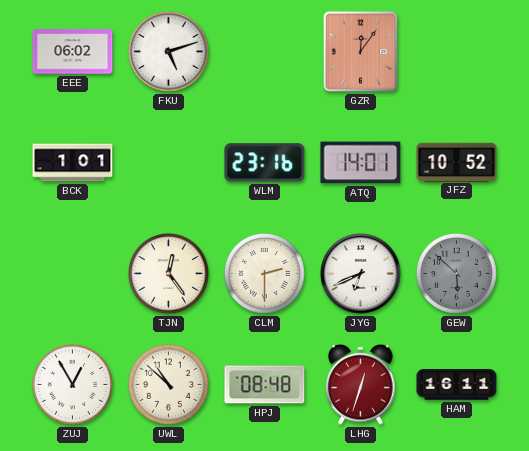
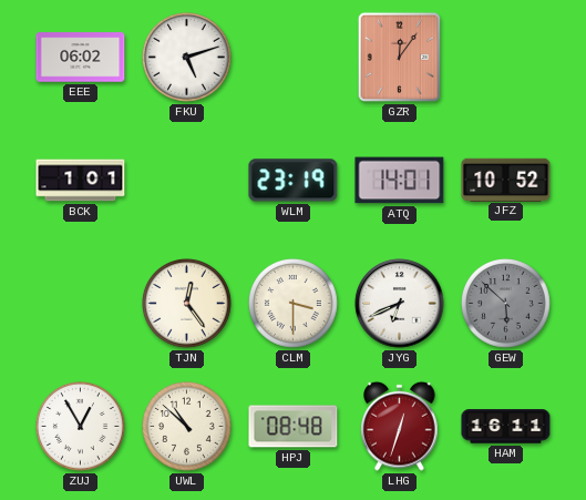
WLM: 23:16 -> 23:19 (294, 181)
CLM: 2:30 -> 3:30 (294, 304)
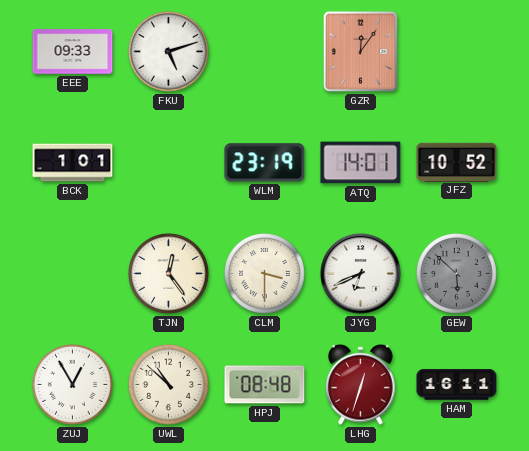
EEE: 06:02 -> 09:33 (73, 52)
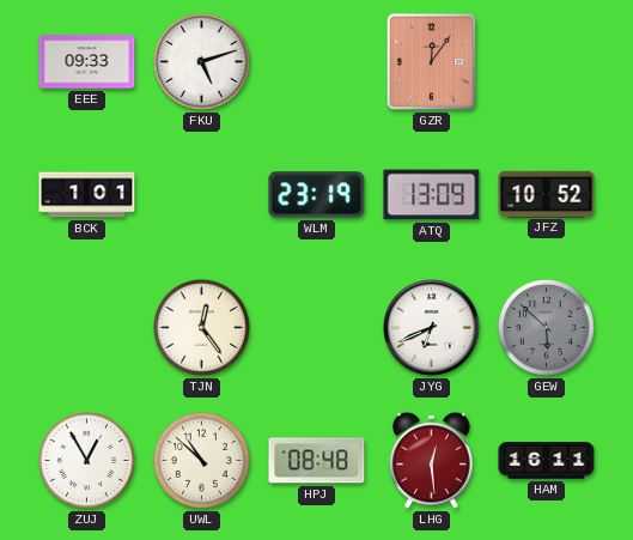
ATQ: 14:01 -> 13:09 (432, 195)
CLM: 3:30 -> none (265, 274)
LHG: 12:33 -> 12:29 (432, 460)
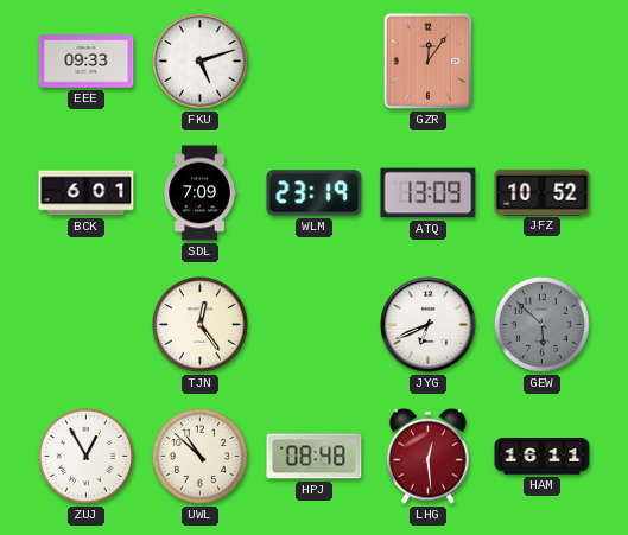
BCK: 1:01 -> 6:01 (87, 193)
SDL: none -> 7:09 (199, 193)
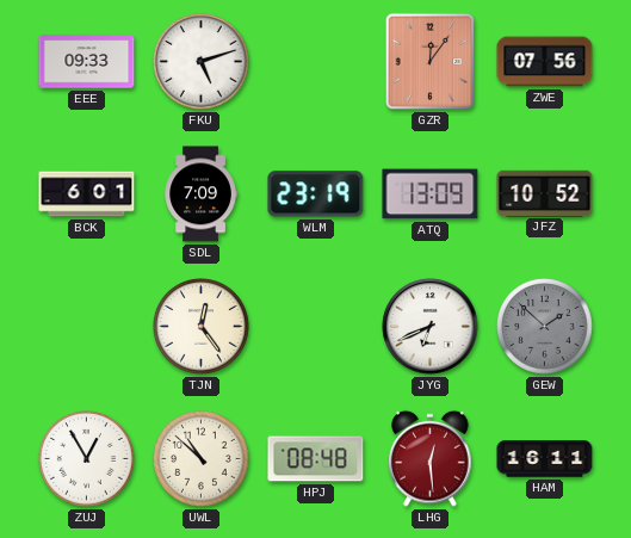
ZWE: none -> 07:56 (545, 62)
GEW: 5:52 -> 1:52 (545, 327)
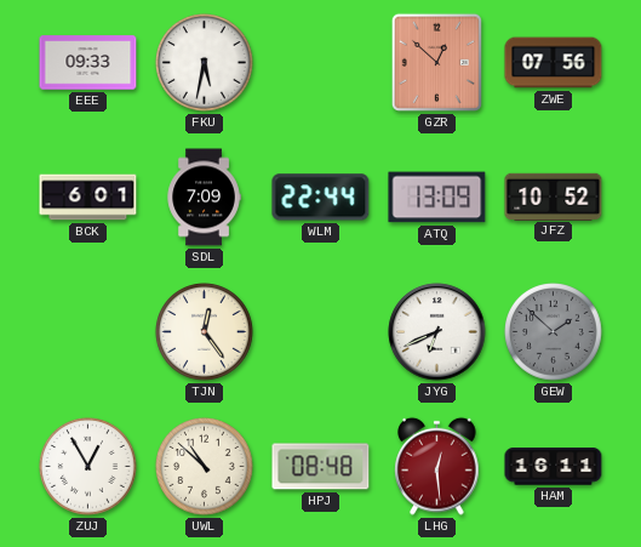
FKU: 5:12 -> 5:32 (205, 63)
GZR: 12:06 -> 12:52 (436, 62)
WLM: 23:19 -> 22:44 (321, 198)
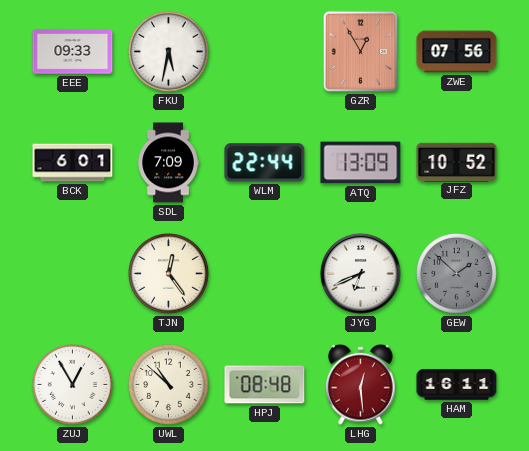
GZR: 12:52 -> 12:55 (360, 51)
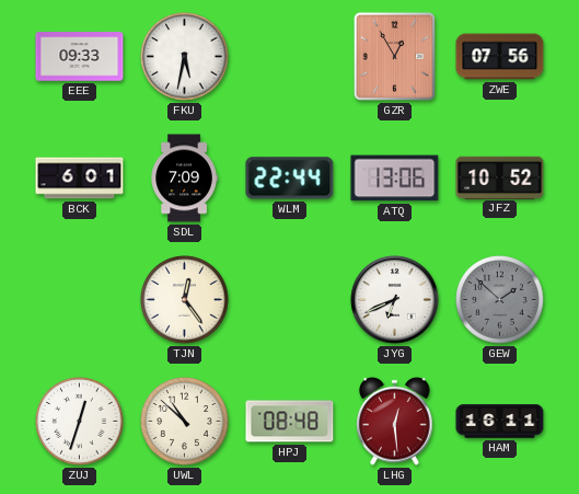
ATQ: 13:09 -> 13:06 (395, 179)
ZUJ: 12:55 -> 12:33 (80, 422)
